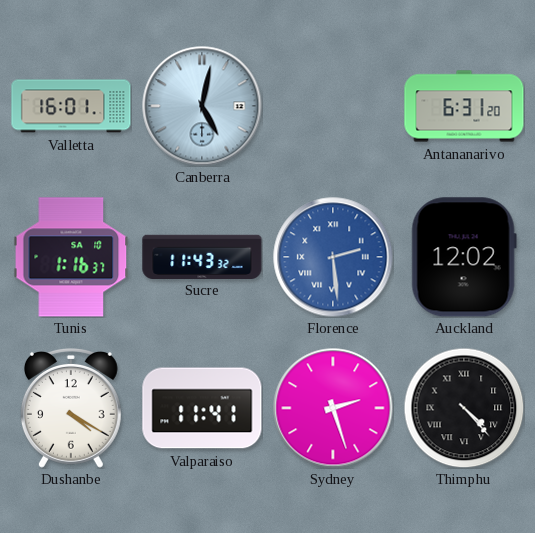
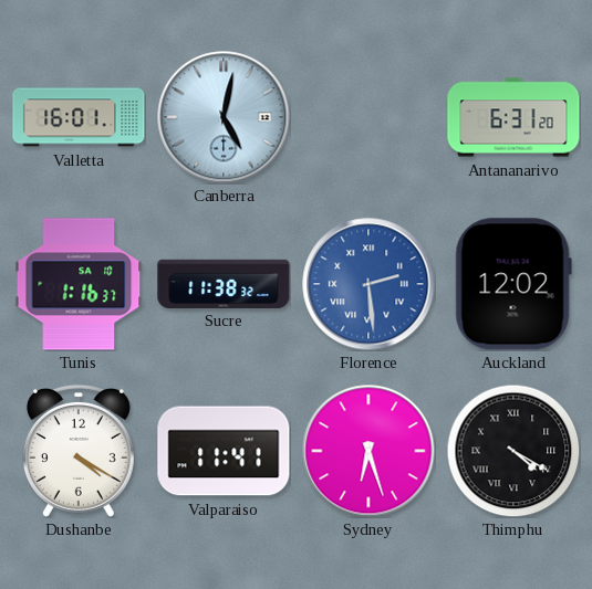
Sucre: 11:43 -> 11:38 (224, 283)
Sydney: 2:27 -> 6:27 (368, 451)
Thimphu: 4:23 -> 4:20 (513, 451)
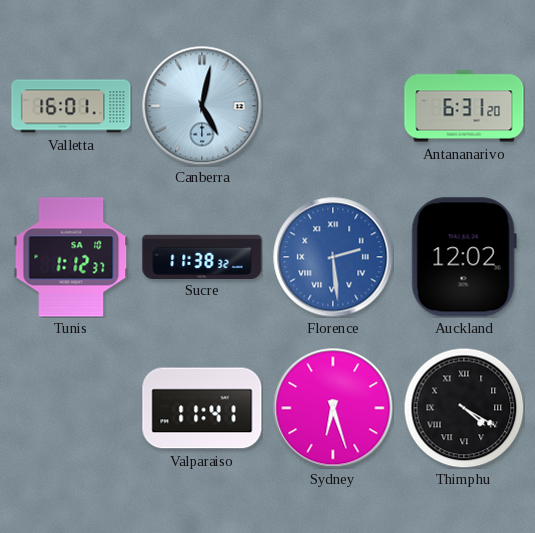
Tunis: 1:16 -> 1:12 (71, 257)
Dushanbe: 4:20 -> none (79, 452)
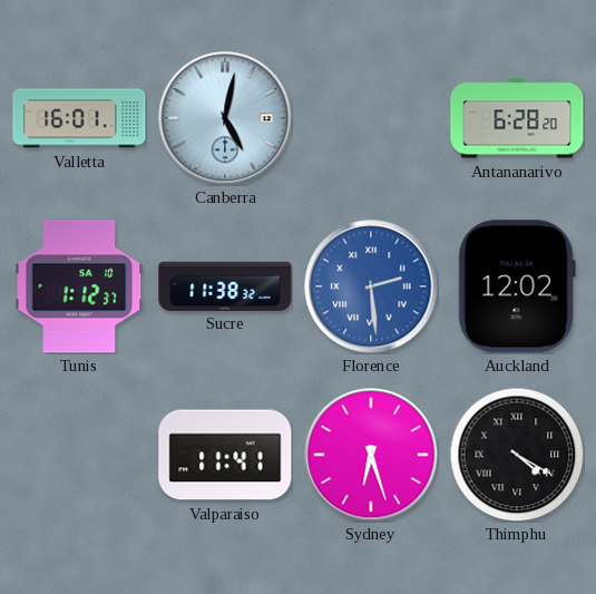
Antananarivo: 6:31 -> 6:28 (517, 118)
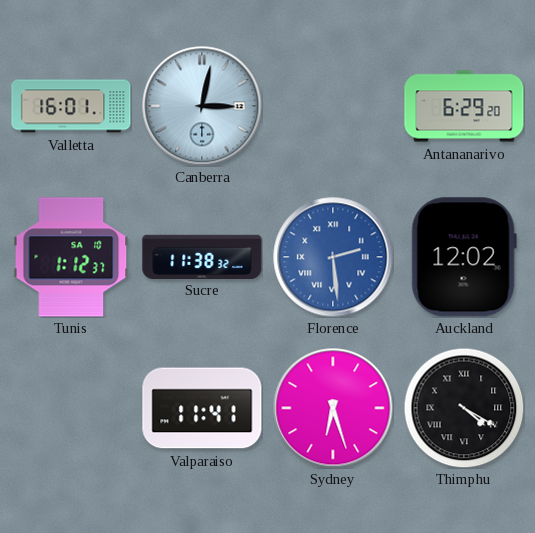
Canberra: 5:02 -> 3:02 (202, 106)
Antananarivo: 6:28 -> 6:29 (464, 106)
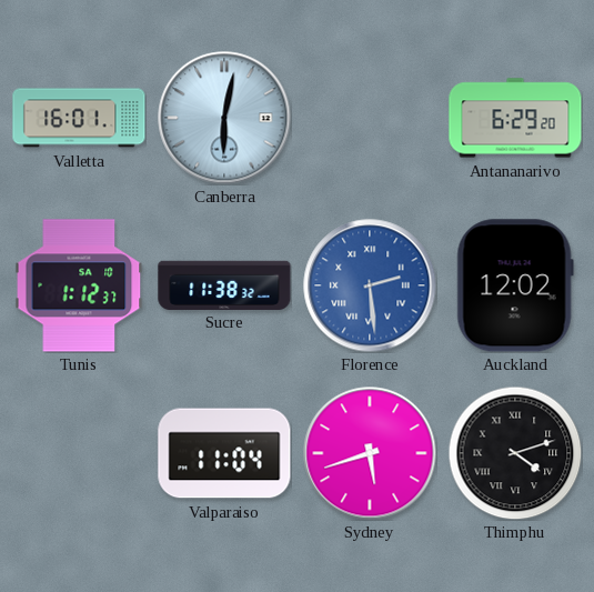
Canberra: 3:02 -> 6:02 (224, 118)
Valparaiso: 11:41 -> 11:04 (224, 453)
Sydney: 6:27 -> 5:42 (370, 453)
Thimphu: 4:20 -> 4:12 (515, 453)
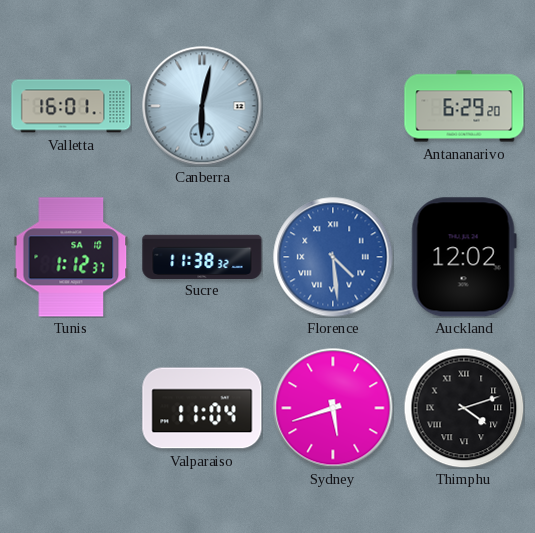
Florence: 2:29 -> 4:29 (333, 257)
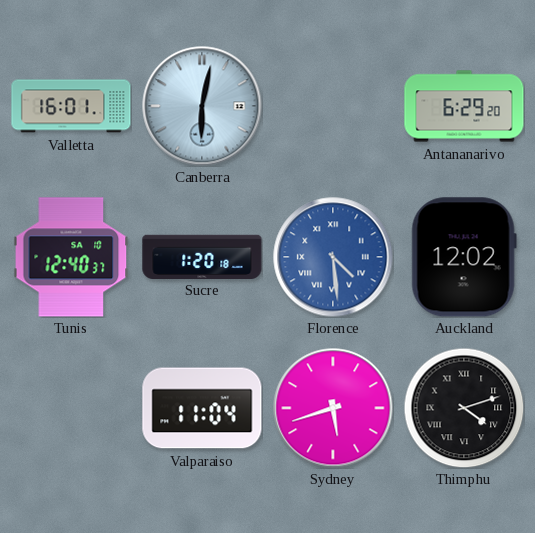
Tunis: 1:12 -> 12:40 (71, 257)
Sucre: 11:38 -> 1:20 (202, 256)
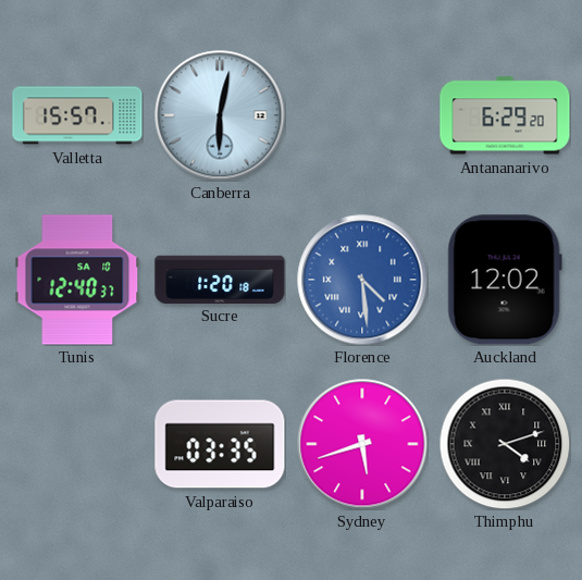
Valletta: 16:01 -> 15:57 (77, 115)
Valparaiso: 11:04 -> 03:35 (220, 444)
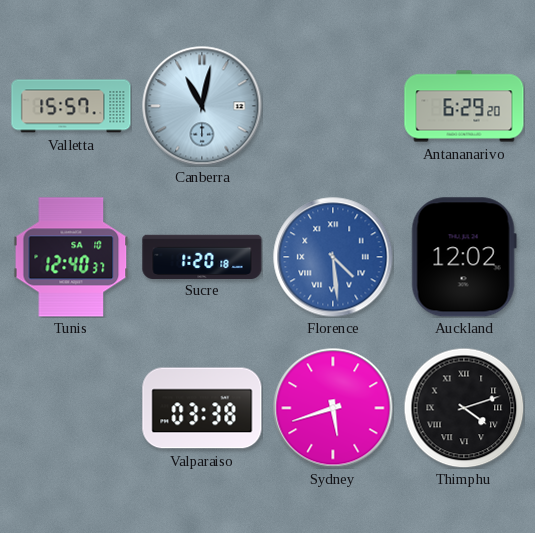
Canberra: 6:02 -> 11:02 (202, 106)
Valparaiso: 03:35 -> 03:38 (202, 408)
